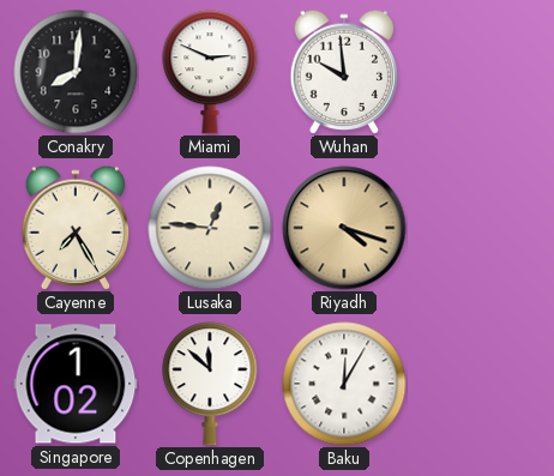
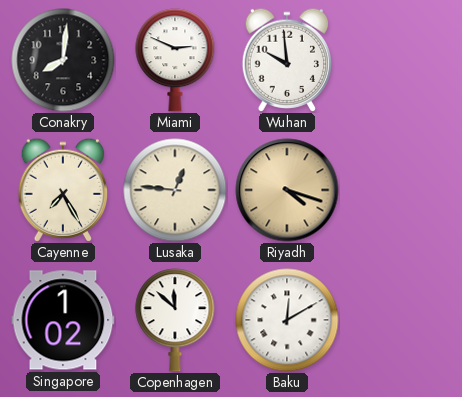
Baku: 12:05 -> 12:10 (287, 320)
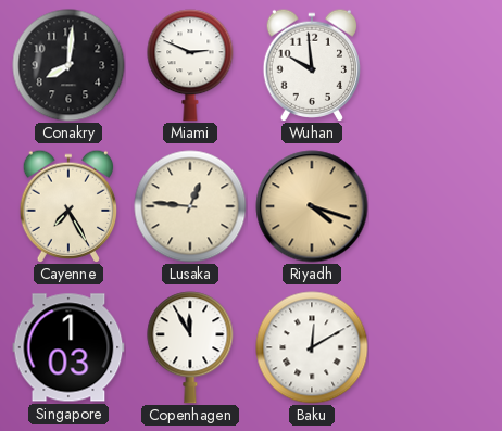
Singapore: 1:02 -> 1:03 (68, 347)
Copenhagen: 11:52 -> 11:55 (190, 347)
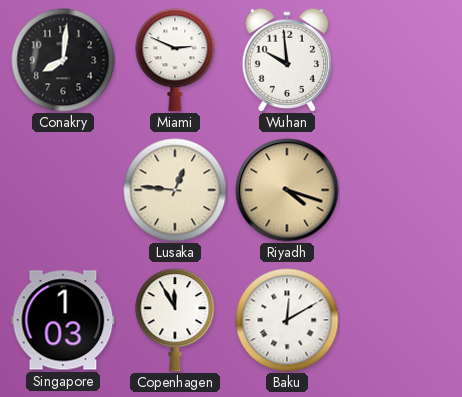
Cayenne: 7:25 -> none (67, 206)
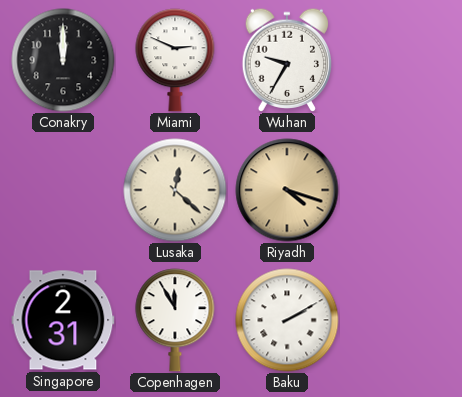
Conakry: 8:01 -> 12:00 (63, 60)
Wuhan: 9:59 -> 9:35 (286, 60)
Lusaka: 12:46 -> 12:22 (175, 190)
Singapore: 1:03 -> 2:31 (63, 320)
Baku: 12:10 -> 2:10 (287, 320)
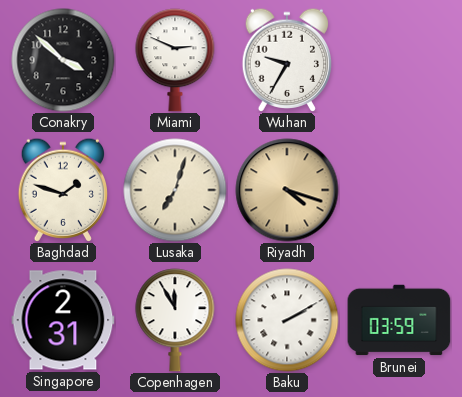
Conakry: 12:00 -> 3:52 (63, 60)
Baghdad: none -> 1:48 (62, 190)
Lusaka: 12:22 -> 7:03 (175, 190)
Brunei: none -> 03:59 (399, 320)
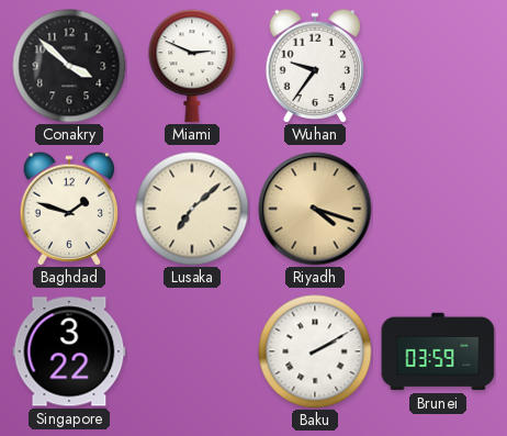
Wuhan: 9:35 -> 9:36 (314, 66)
Lusaka: 7:03 -> 7:08 (192, 209)
Singapore: 2:31 -> 3:22 (69, 351)
Copenhagen: 11:55 -> none (175, 320)
